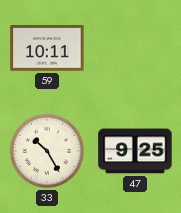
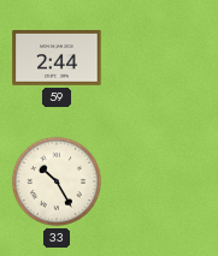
59: 10:11 -> 2:44 (57, 58)
47: 9:25 -> none (135, 151)
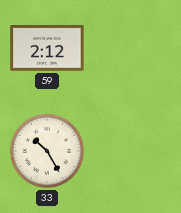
59: 2:44 -> 2:12 (47, 48)
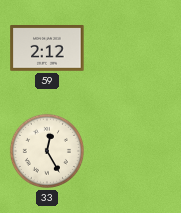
33: 10:25 -> 12:25 (47, 151)
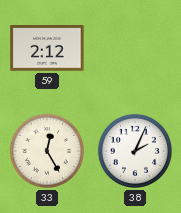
38: none -> 2:04 (135, 151)
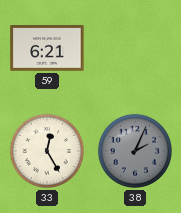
59: 2:12 -> 6:21 (47, 48)
38 dial: white -> grey (135, 151)
